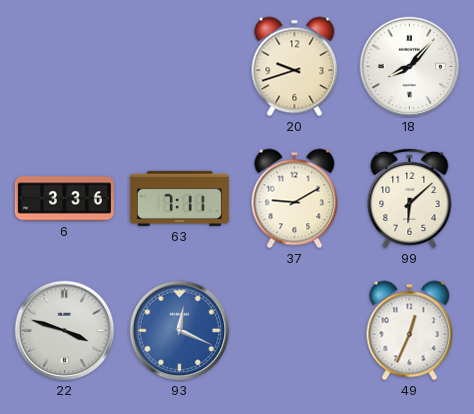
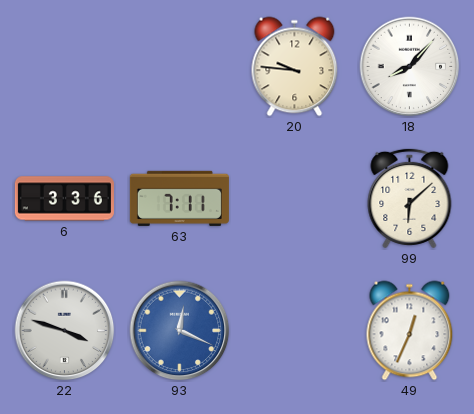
20: 9:42 -> 9:46 (295, 67)
37: 9:10 -> none (295, 199)
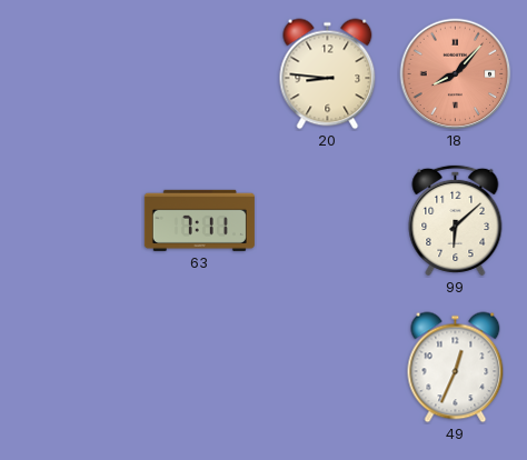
20: 9:46 -> 8:46 (328, 74)
18 dial: white -> salmon (456, 74)
6: 3:36 -> none (64, 199)
22: 3:48 -> none (65, 331)
93: 12:19 -> none (180, 331)
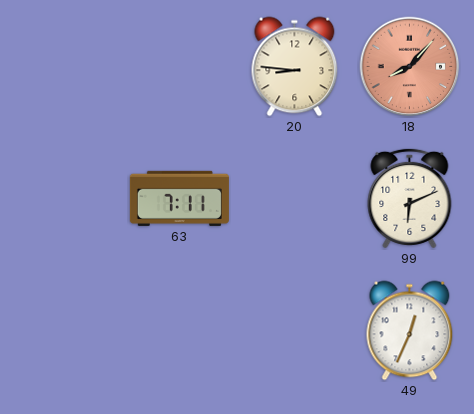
99: 6:08 -> 6:11 (410, 198)
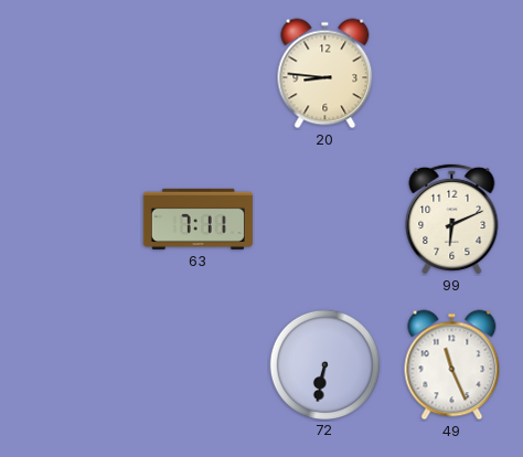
18: 8:07 -> none (410, 67)
72: none -> 6:32 (324, 364)
49: 12:34 -> 11:26 (452, 365)
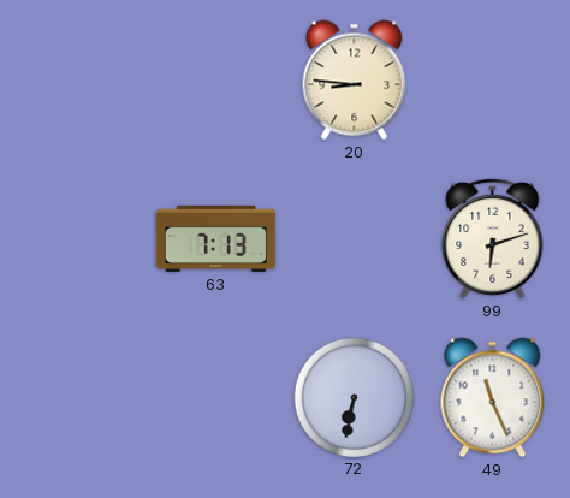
63: 7:11 -> 7:13 (215, 238)
99: 6:11 -> 6:12 (493, 238)
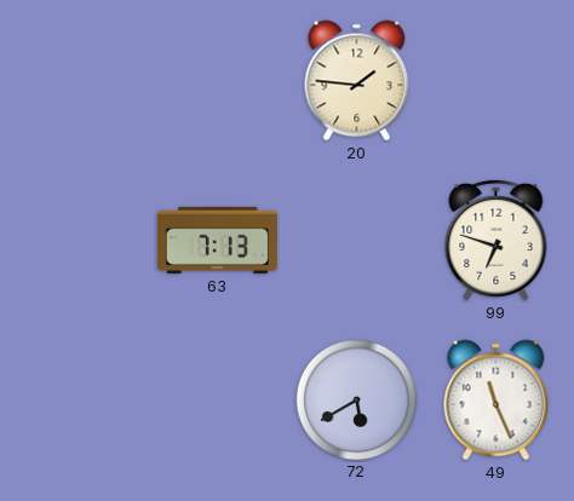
20: 8:46 -> 1:46 (357, 81)
99: 6:12 -> 6:48 (496, 240)
72: 6:32 -> 5:40 (356, 399)
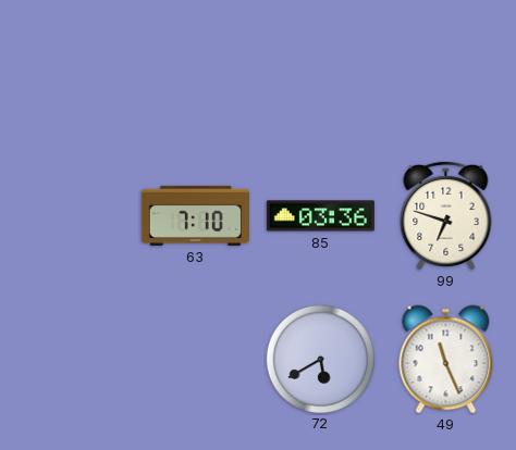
20: 1:46 -> none (357, 81)
63: 7:13 -> 7:10 (195, 215)
85: none -> 03:36 (320, 216)
